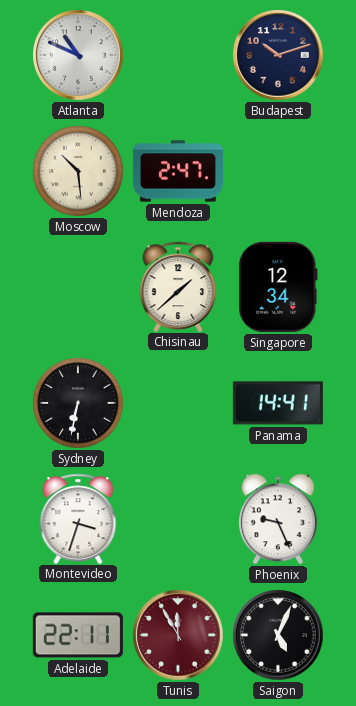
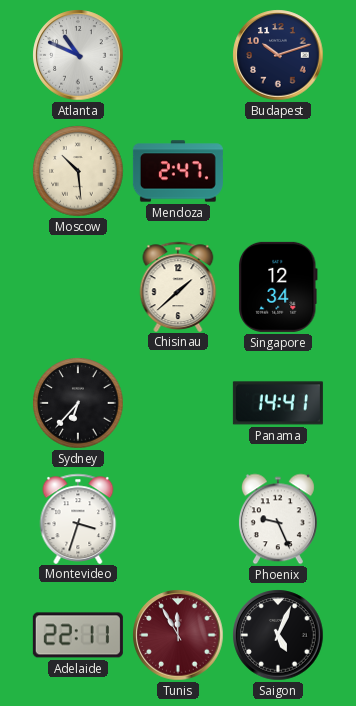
Sydney: 6:32 -> 6:37 (78, 403)
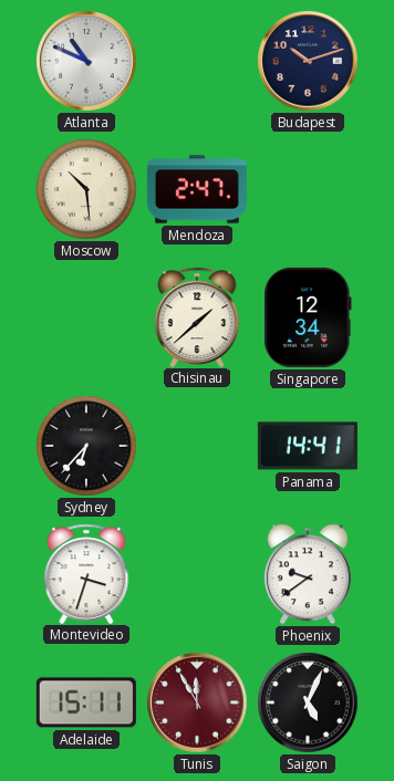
Phoenix: 9:26 -> 9:39 (308, 574)
Adelaide: 22:11 -> 15:11 (86, 702)
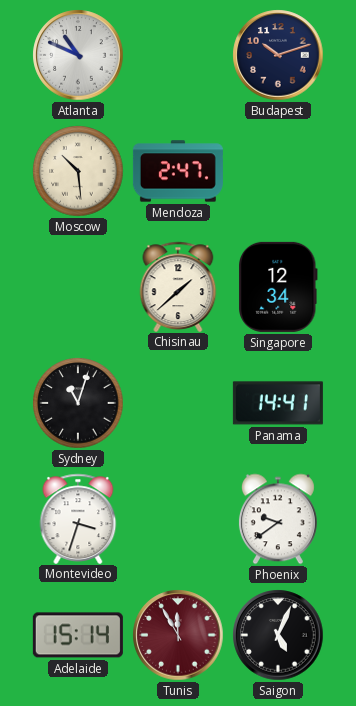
Sydney: 6:37 -> 11:03 (78, 403)
Adelaide: 15:11 -> 15:14 (78, 635)
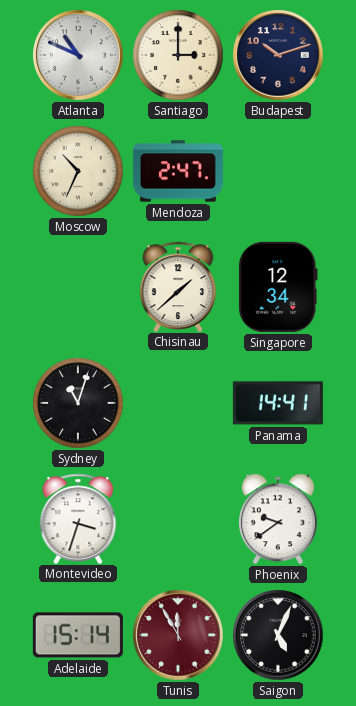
Santiago: none -> 3:00 (178, 55)
Moscow: 10:29 -> 10:34 (78, 171)
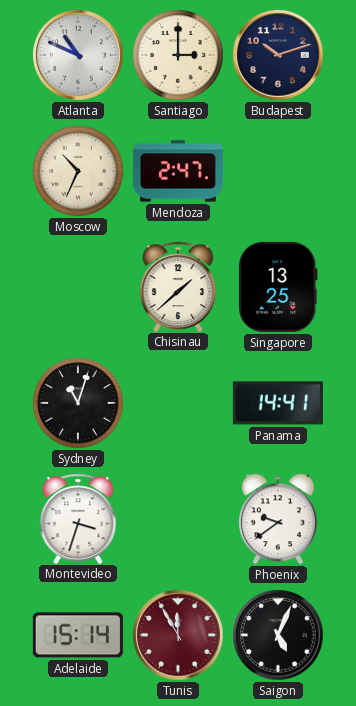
Singapore: 12:34 -> 13:25 (279, 287)
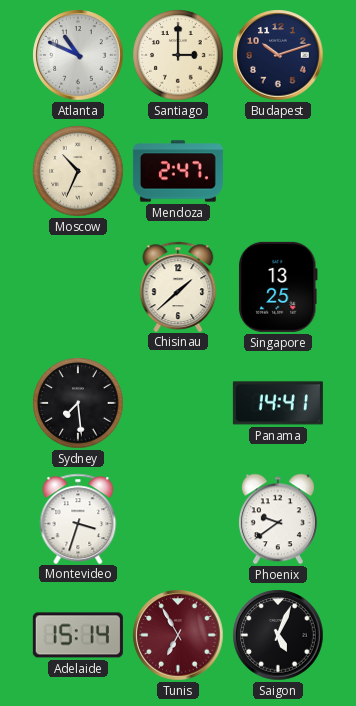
Sydney: 11:03 -> 7:29 (78, 403)
Tunis: 11:55 -> 6:55 (178, 635)
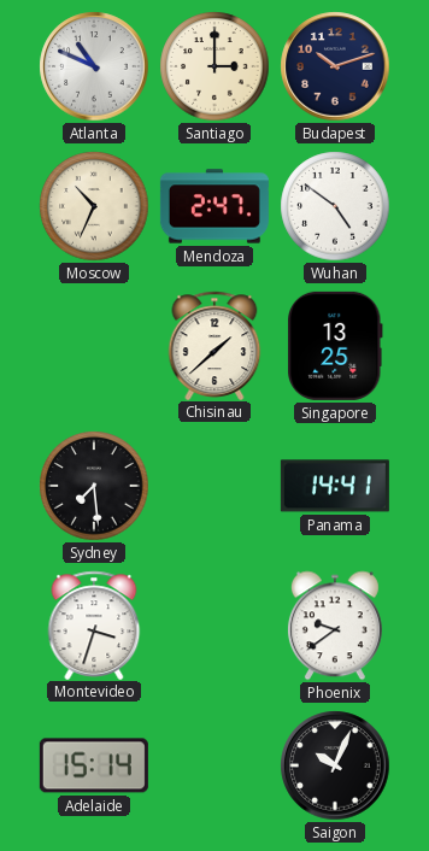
Wuhan: none -> 4:51 (335, 206)
Tunis: 6:55 -> none (178, 635)
Saigon: 5:04 -> 10:04 (335, 765)
